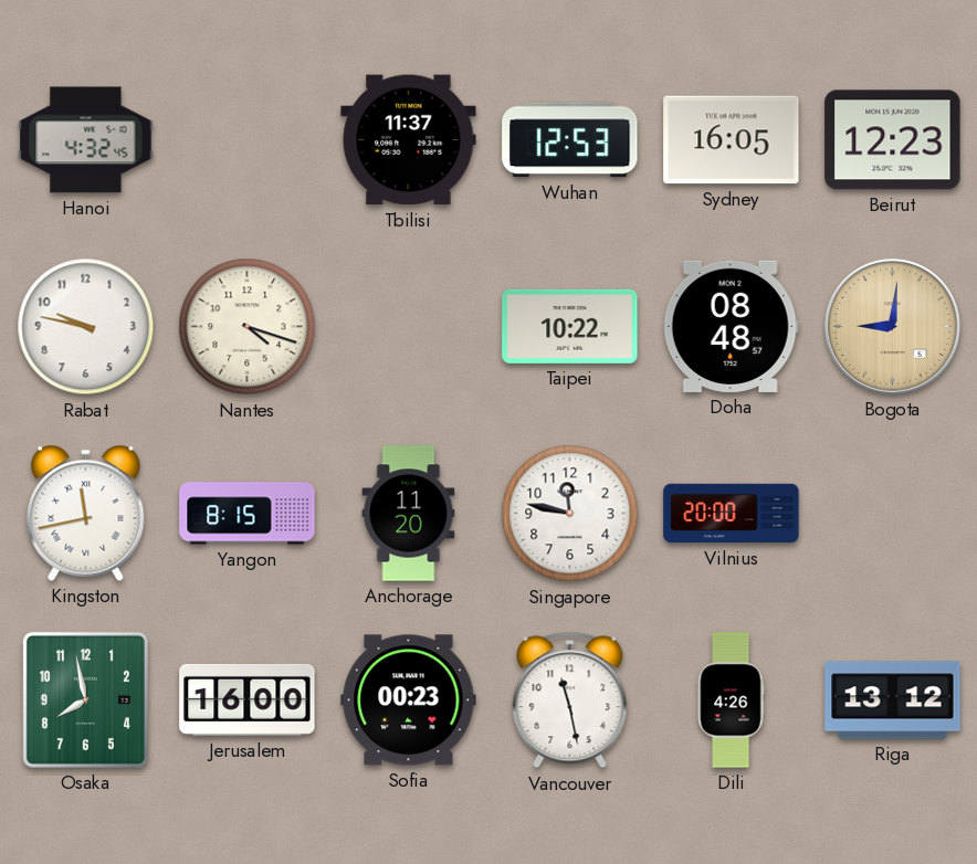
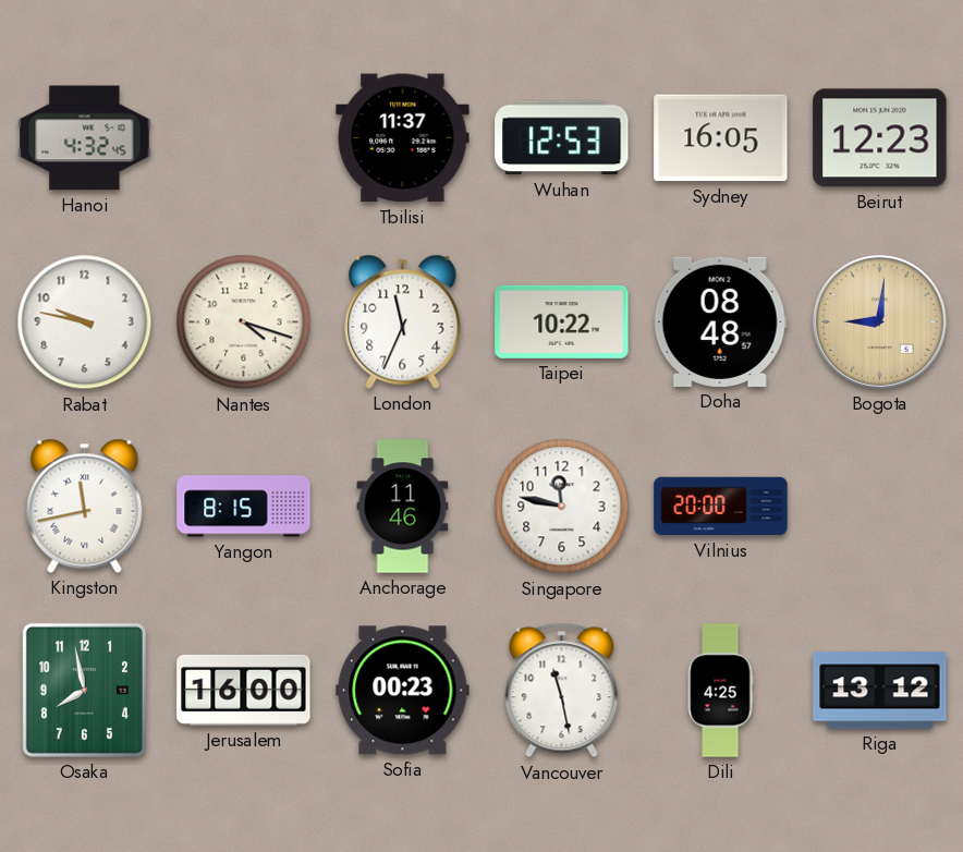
London: none -> 11:34 (403, 321)
Anchorage: 11:20 -> 11:46 (403, 507)
Dili: 4:26 -> 4:25 (720, 691)
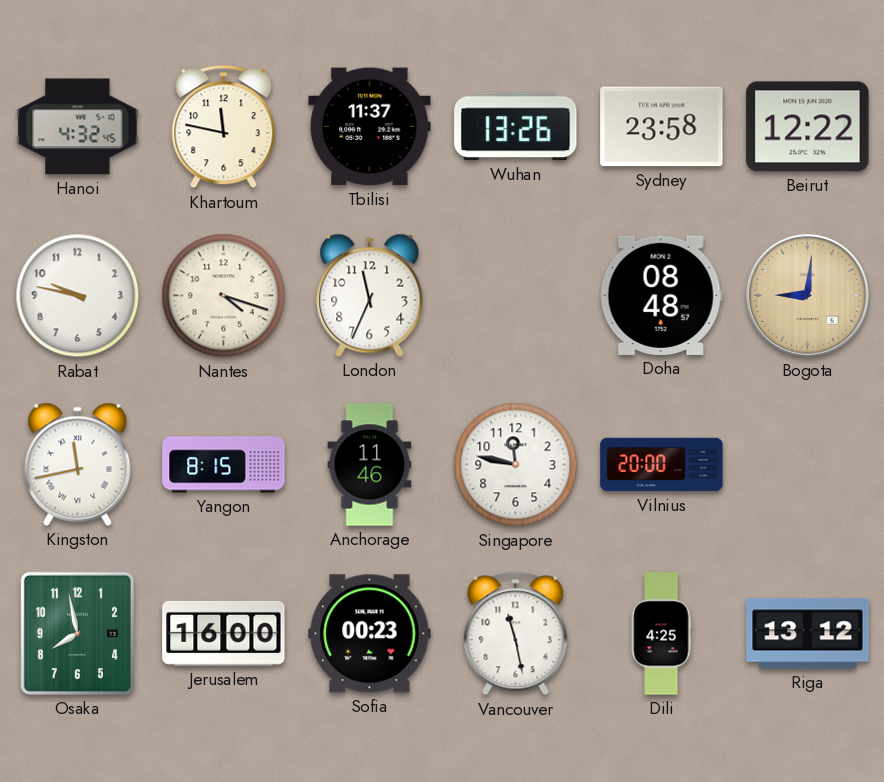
Khartoum: none -> 11:47 (224, 127)
Wuhan: 12:53 -> 13:26 (516, 127)
Sydney: 16:05 -> 23:58 (662, 127)
Beirut: 12:23 -> 12:22 (808, 127)
Taipei: 10:22 -> none (562, 321)
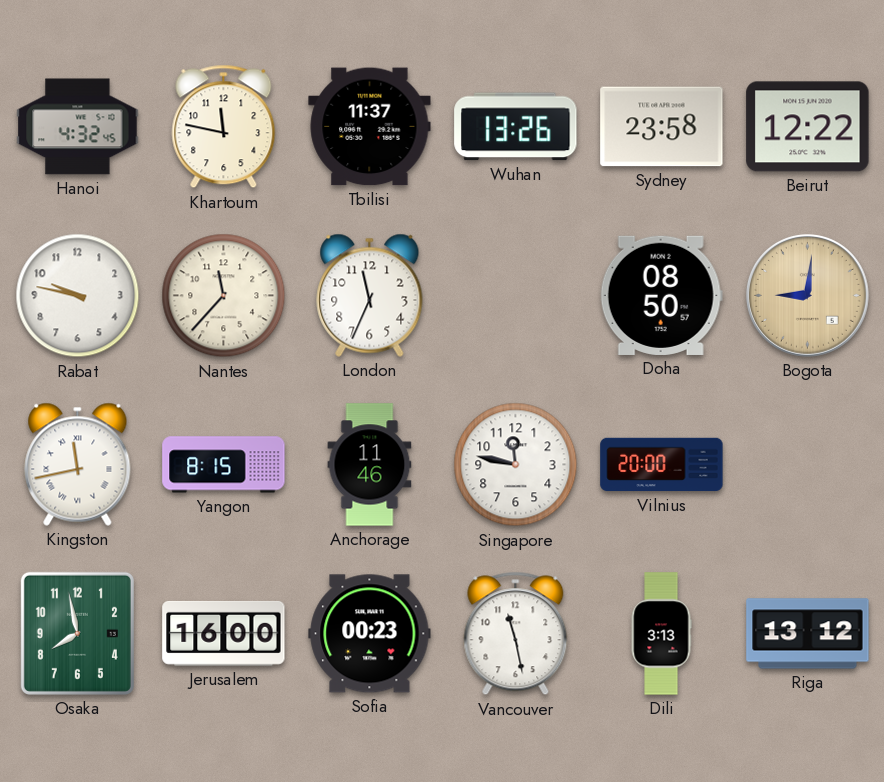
Nantes: 4:18 -> 11:37 (224, 296)
Doha: 08:48 -> 08:50 (661, 295)
Dili: 4:25 -> 3:13 (661, 634)
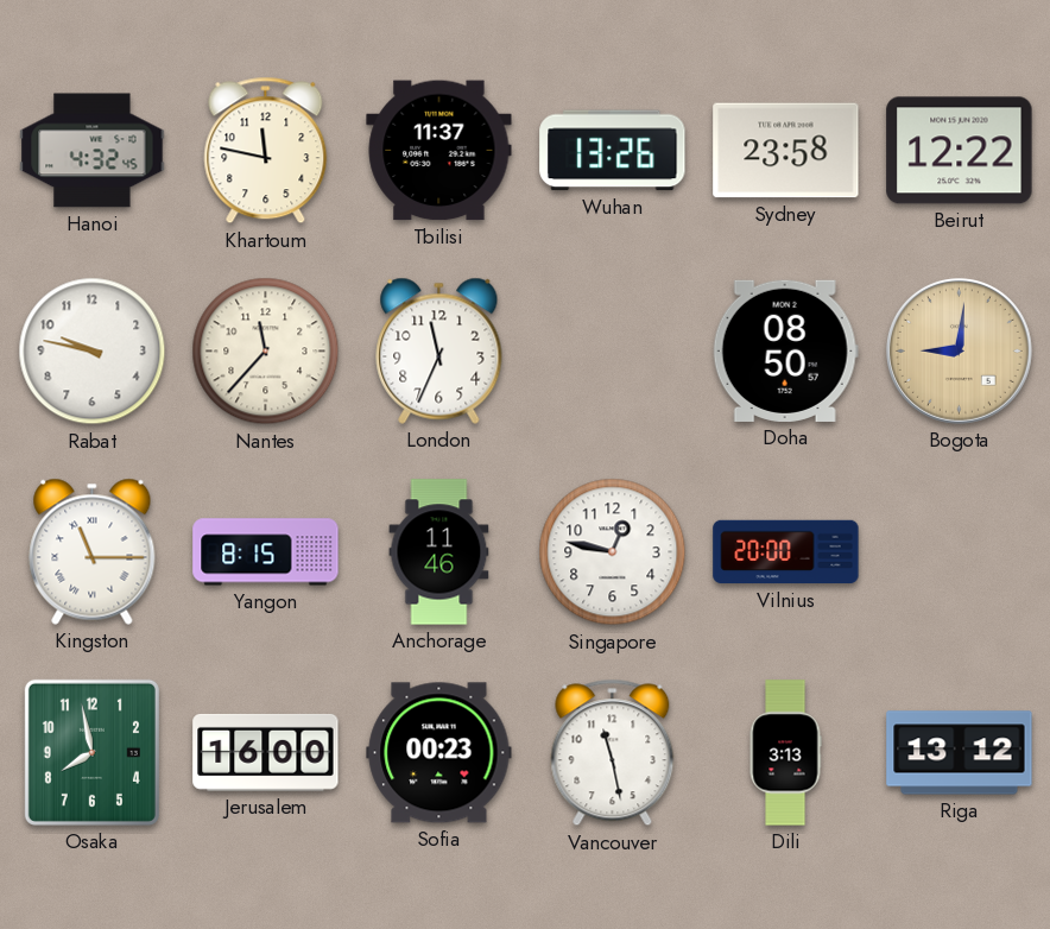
Kingston: 11:43 -> 11:15 (93, 551)
Singapore: 11:47 -> 12:47 (613, 552)
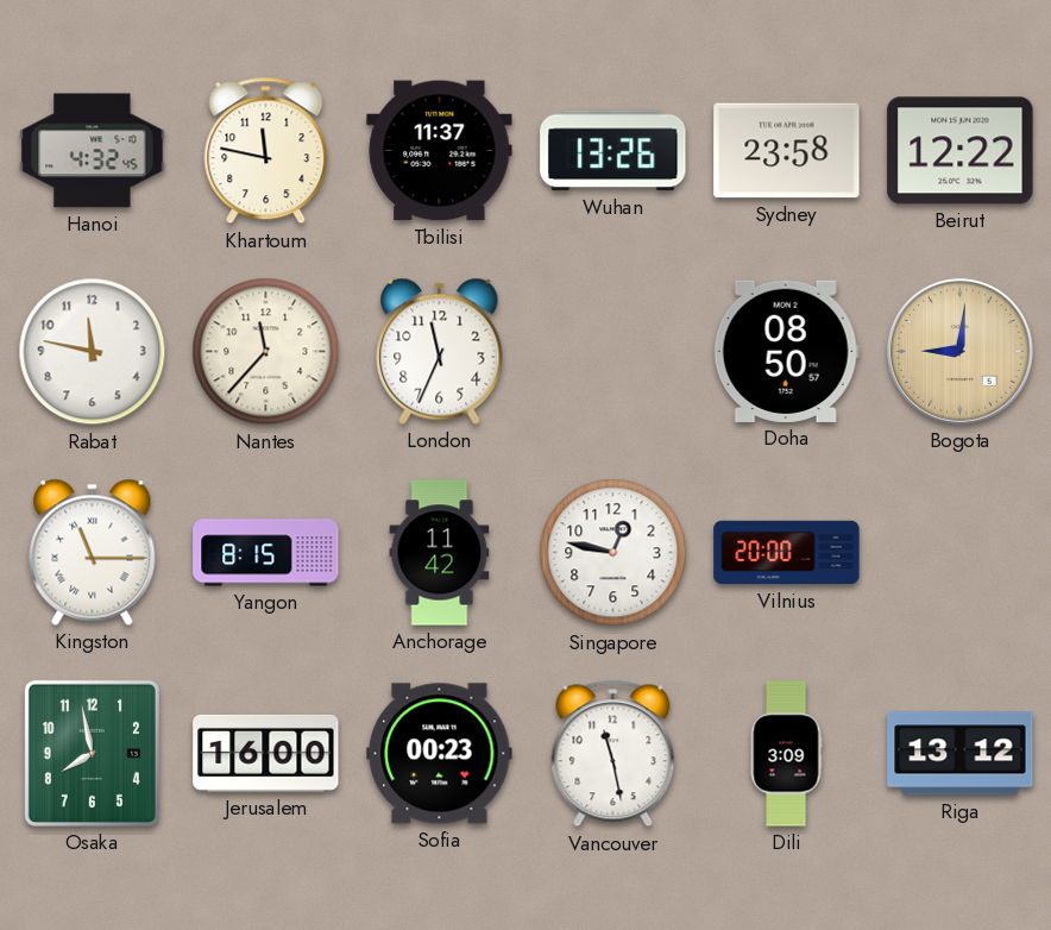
Rabat: 9:47 -> 11:47 (93, 352)
Anchorage: 11:46 -> 11:42 (440, 553)
Dili: 3:13 -> 3:09 (786, 754)
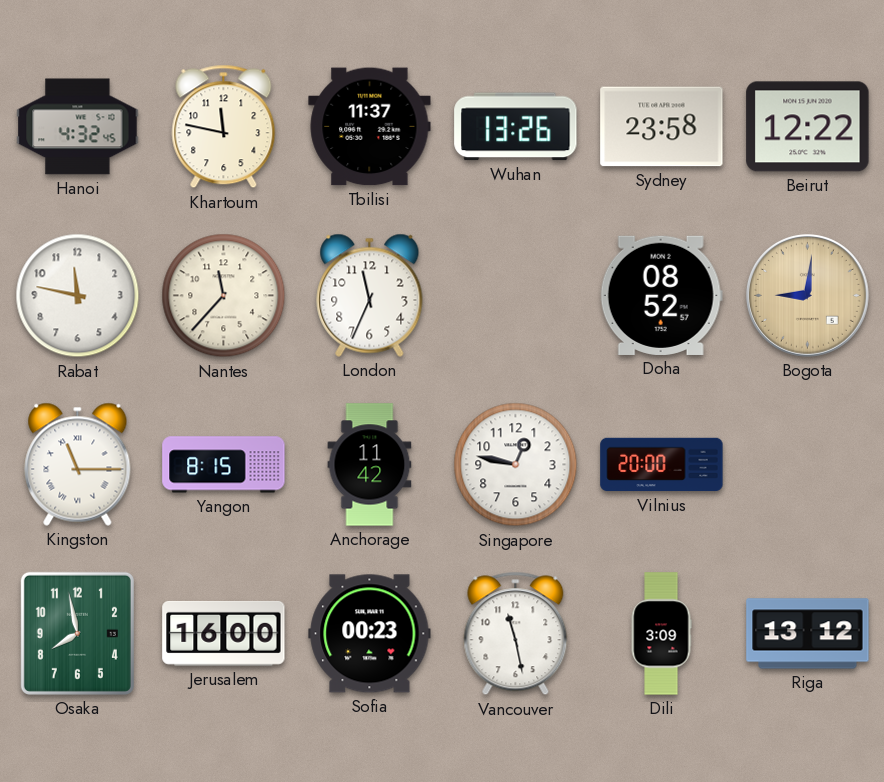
Doha: 08:50 -> 08:52 (661, 295)
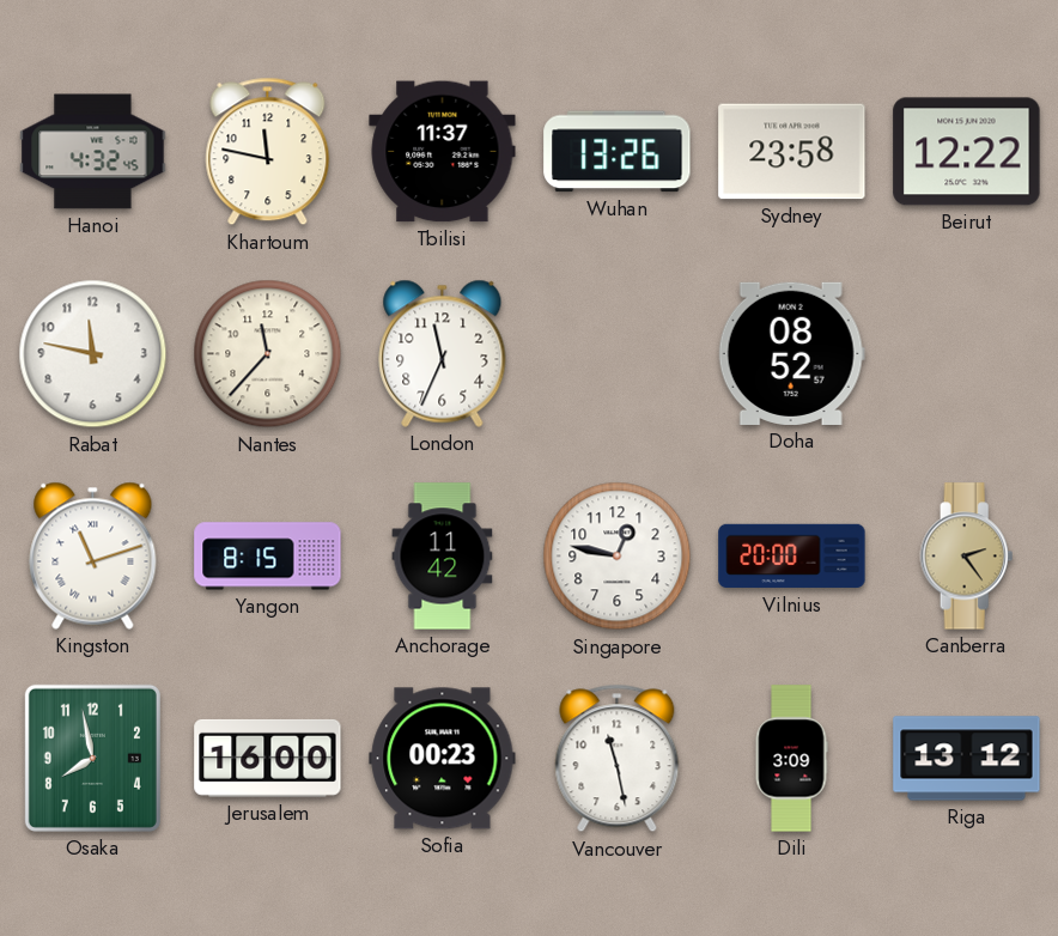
Bogota: 9:01 -> none (807, 295)
Kingston: 11:15 -> 11:12 (93, 555)
Canberra: none -> 2:24 (967, 557)
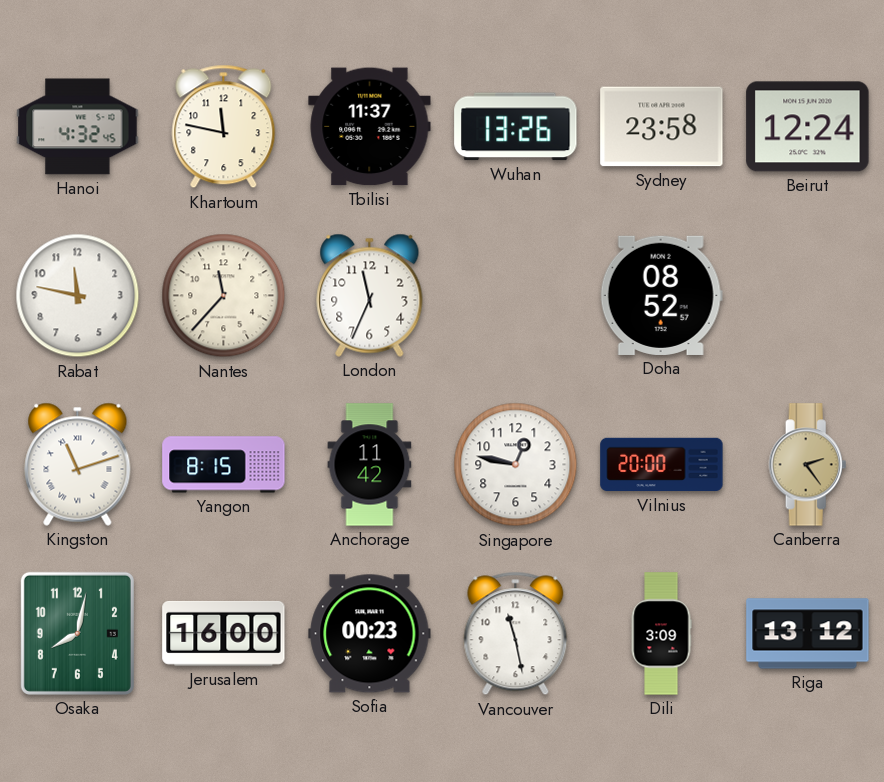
Beirut: 12:22 -> 12:24 (808, 127)
Osaka: 7:58 -> 8:02 (77, 633)
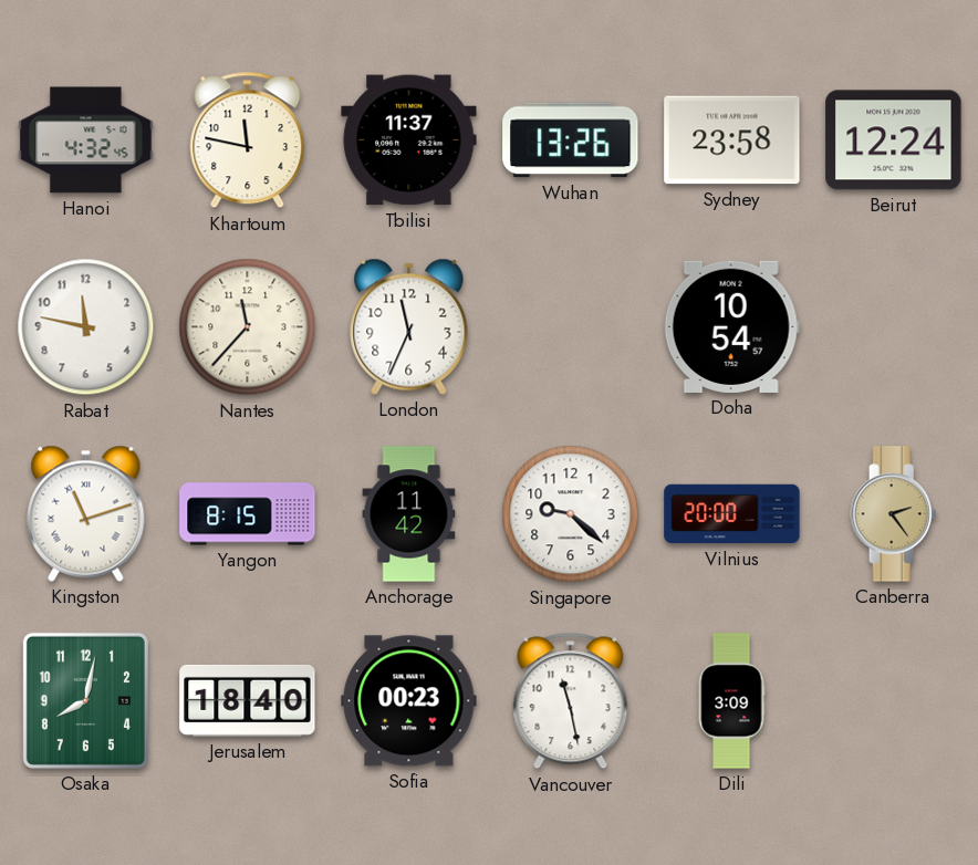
Doha: 08:52 -> 10:54 (731, 326)
Singapore: 12:47 -> 9:22 (571, 514)
Jerusalem: 16:00 -> 18:40 (248, 700)
Riga: 13:12 -> none (808, 634)
